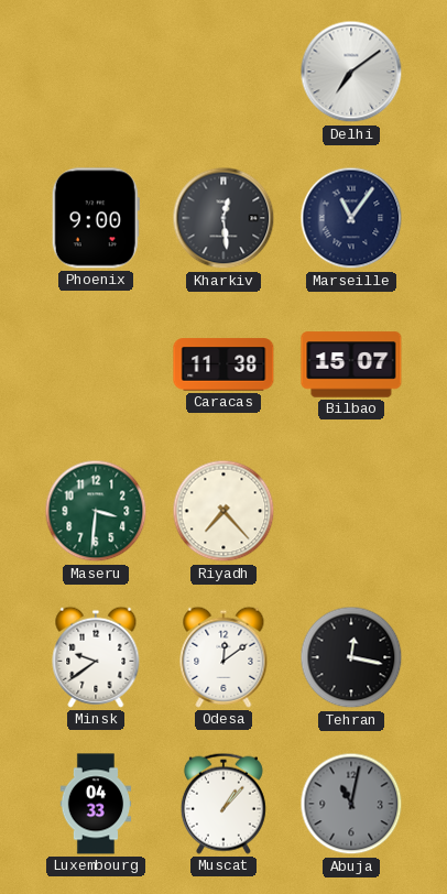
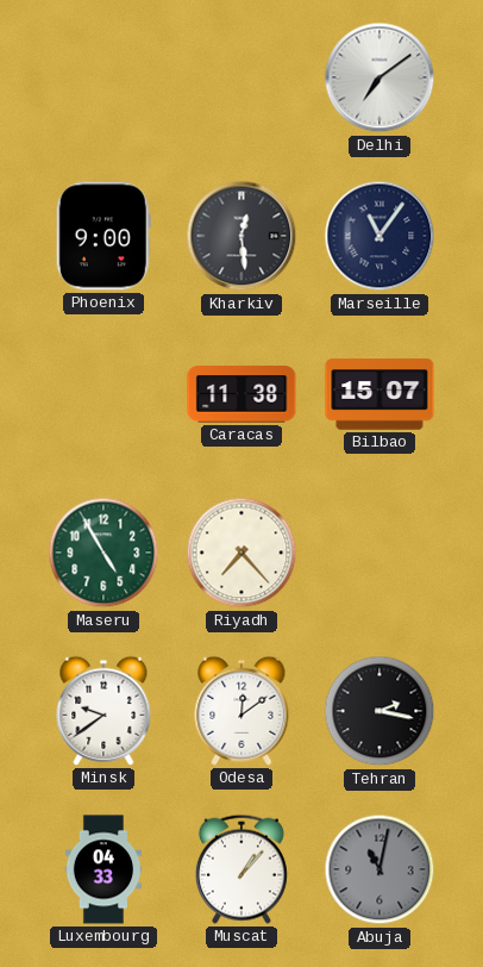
Maseru: 3:31 -> 4:55 (103, 553)
Tehran: 12:17 -> 2:17 (379, 711)
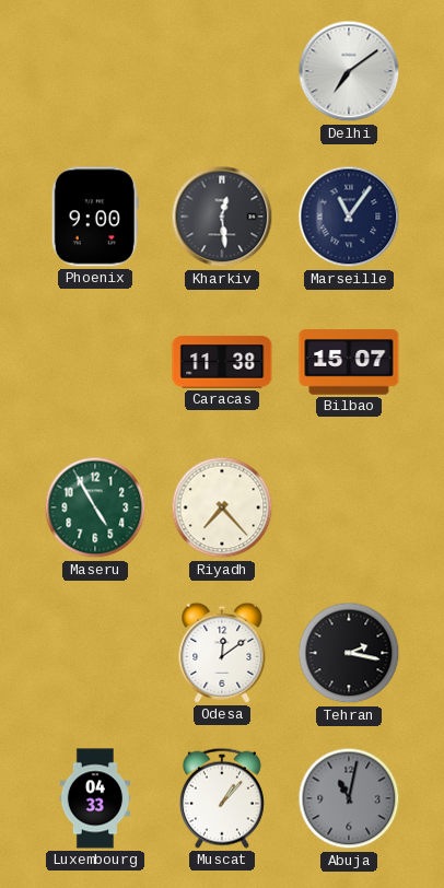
Minsk: 9:39 -> none (103, 711)
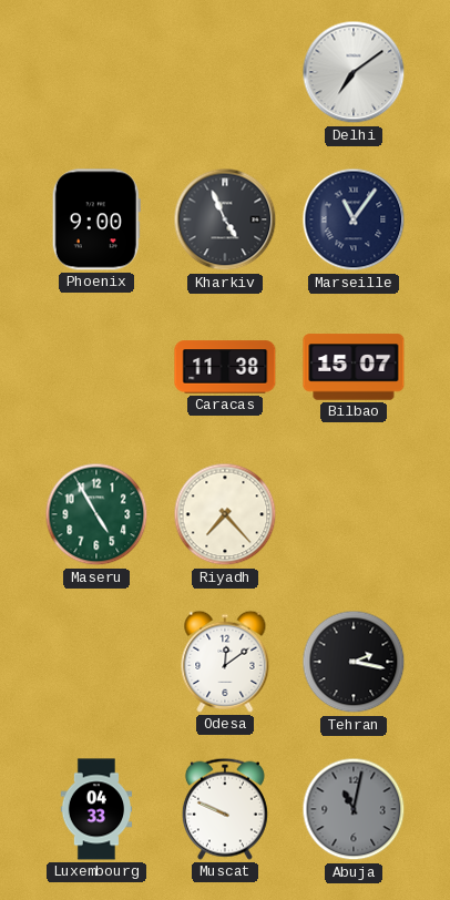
Kharkiv: 12:29 -> 4:56 (225, 219)
Muscat: 1:07 -> 9:49 (225, 809)
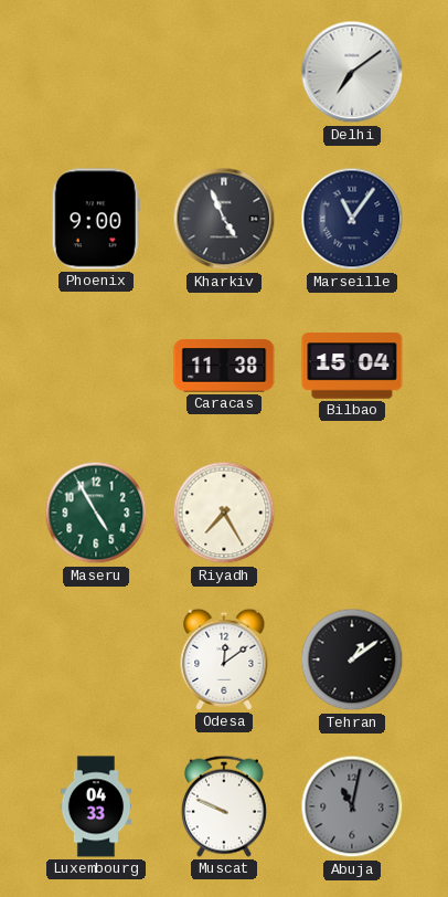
Bilbao: 15:07 -> 15:04 (352, 366)
Riyadh: 7:23 -> 7:25 (224, 513)
Tehran: 2:17 -> 1:09 (352, 659)
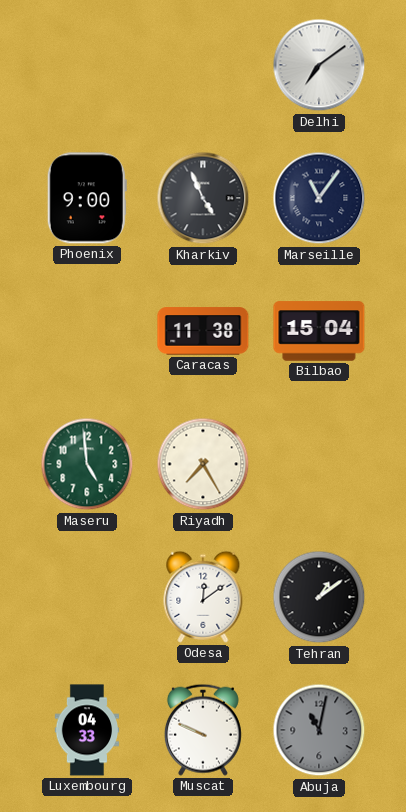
Maseru: 4:55 -> 4:59 (87, 464)
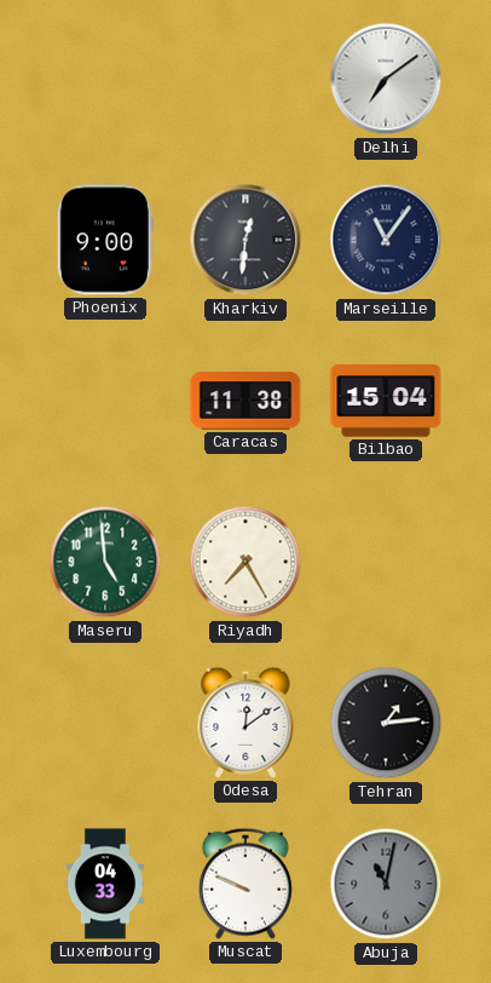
Kharkiv: 4:56 -> 12:31 (245, 240)
Tehran: 1:09 -> 1:14 (386, 723)
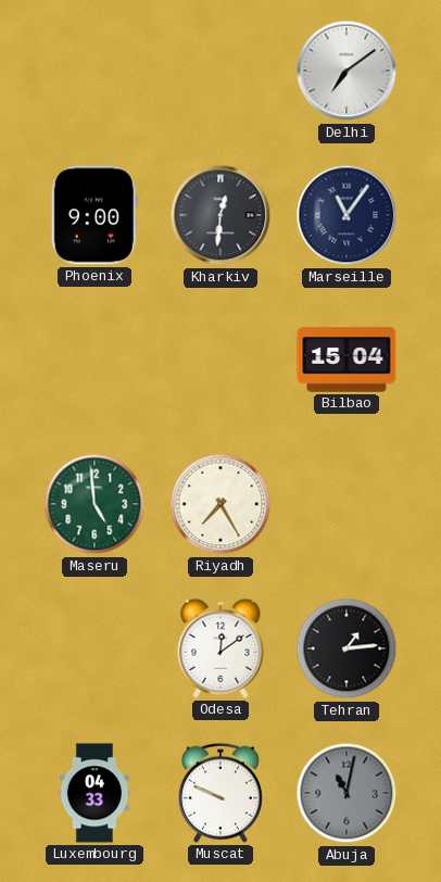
Caracas: 11:38 -> none (245, 401)
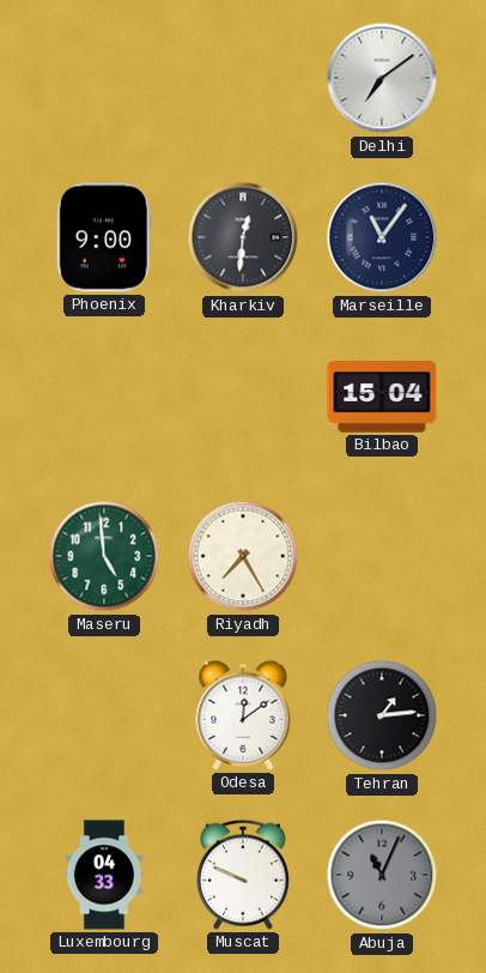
Abuja: 11:02 -> 11:04 (382, 875)
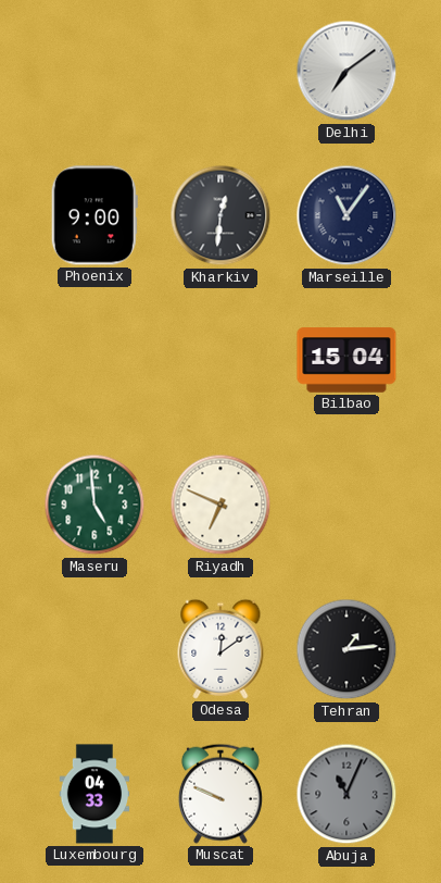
Riyadh: 7:25 -> 6:49 (220, 505)
